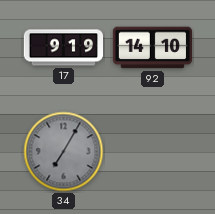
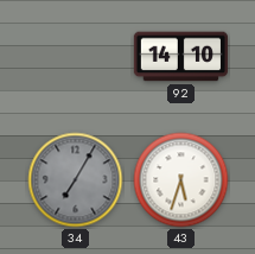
17: 9:19 -> none (63, 48)
43: none -> 5:33 (181, 180)
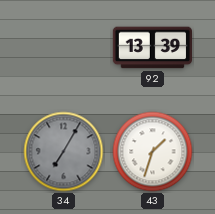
92: 14:10 -> 13:39 (152, 48)
43: 5:33 -> 1:33 (153, 152)
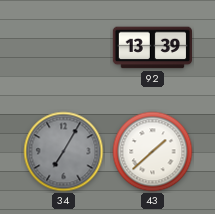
43: 1:33 -> 1:38 (153, 152)
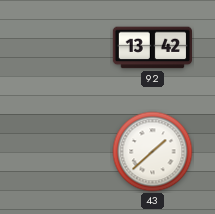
92: 13:39 -> 13:42 (152, 48)
34: 7:05 -> none (64, 152)
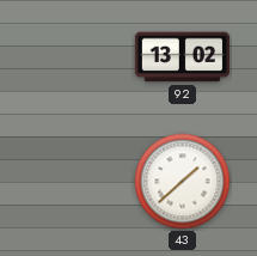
92: 13:42 -> 13:02 (182, 57)
